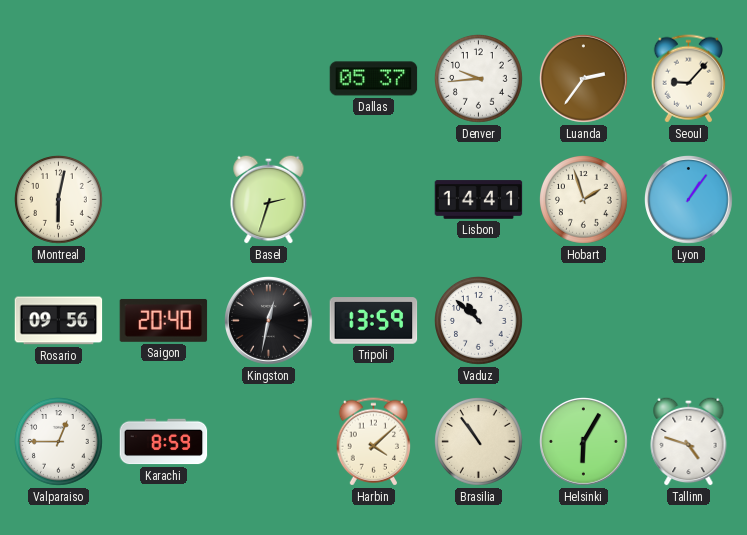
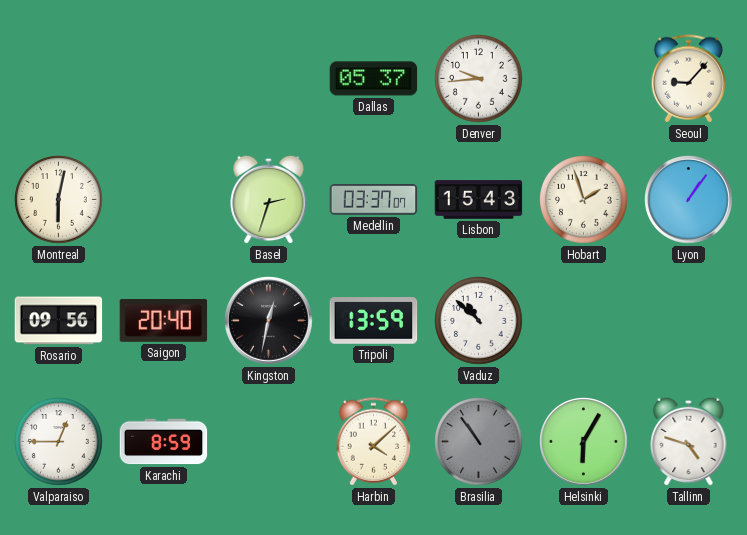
Luanda: 2:36 -> none (584, 79)
Medellin: none -> 03:37 (374, 200)
Lisbon: 14:41 -> 15:43 (479, 200)
Brasilia dial: cream -> grey (479, 442)
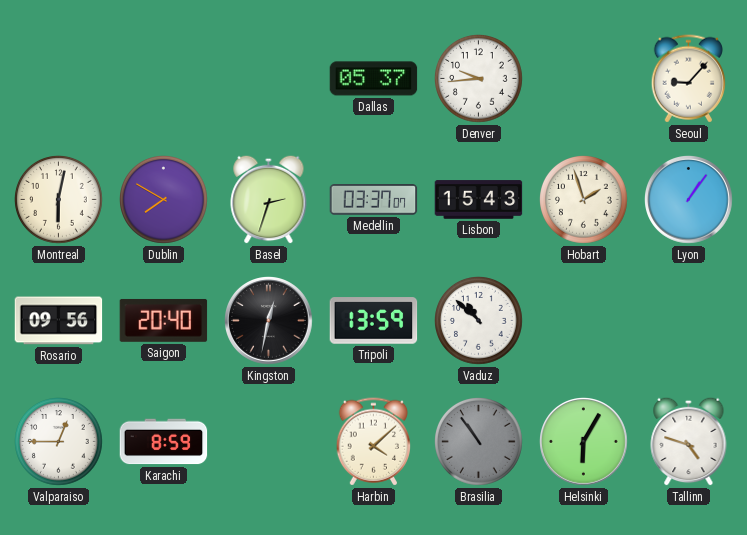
Dublin: none -> 7:50 (164, 200)
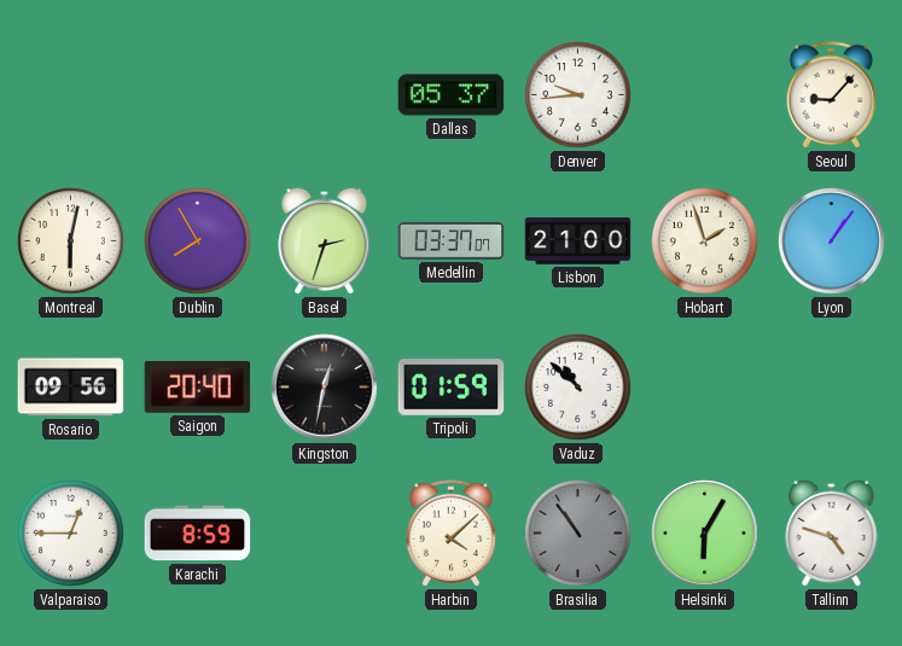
Dublin: 7:50 -> 7:55 (198, 241)
Lisbon: 15:43 -> 21:00 (578, 241)
Tripoli: 13:59 -> 01:59 (452, 388)
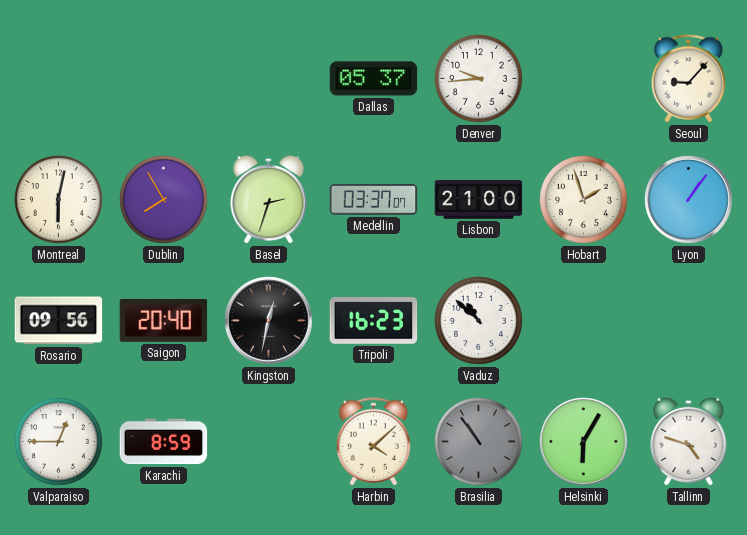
Tripoli: 01:59 -> 16:23 (374, 321)
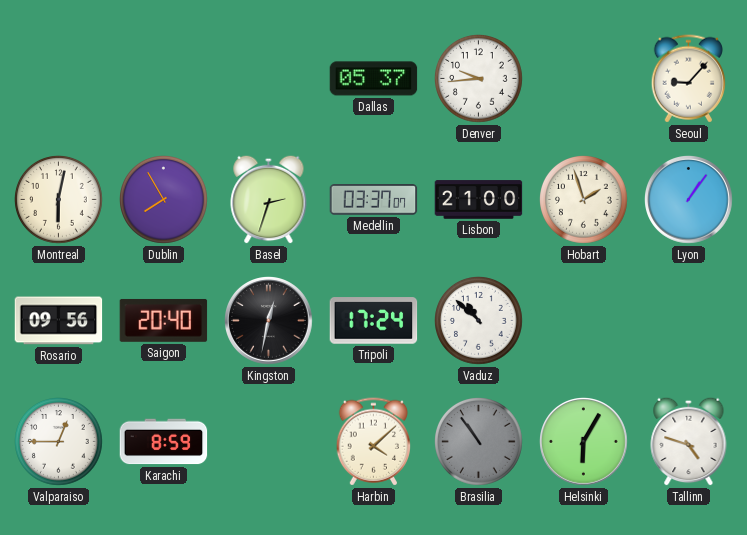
Tripoli: 16:23 -> 17:24 (374, 321)
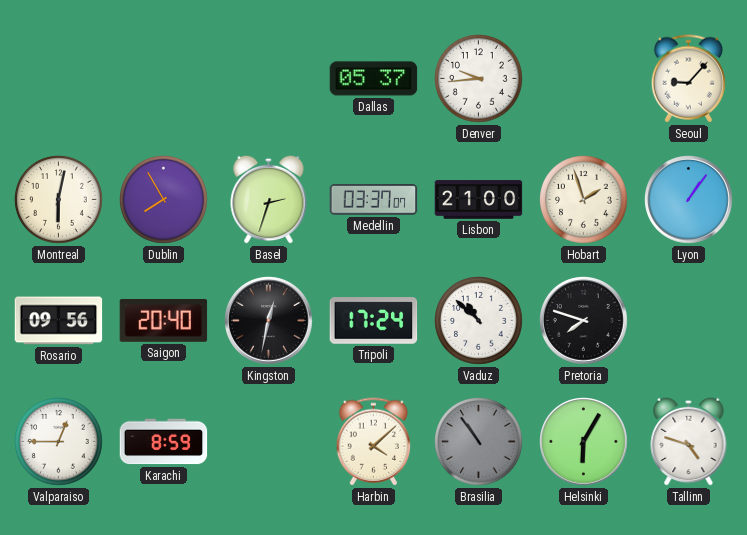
Pretoria: none -> 7:48 (584, 321)
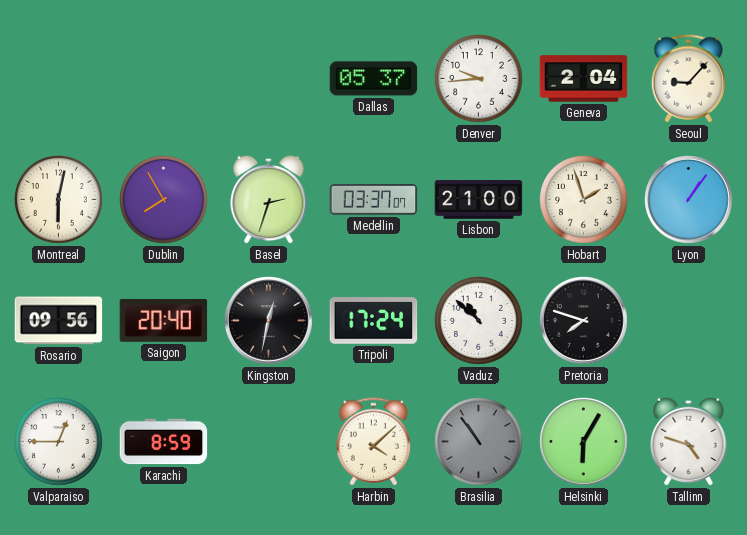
Geneva: none -> 2:04 (584, 79)
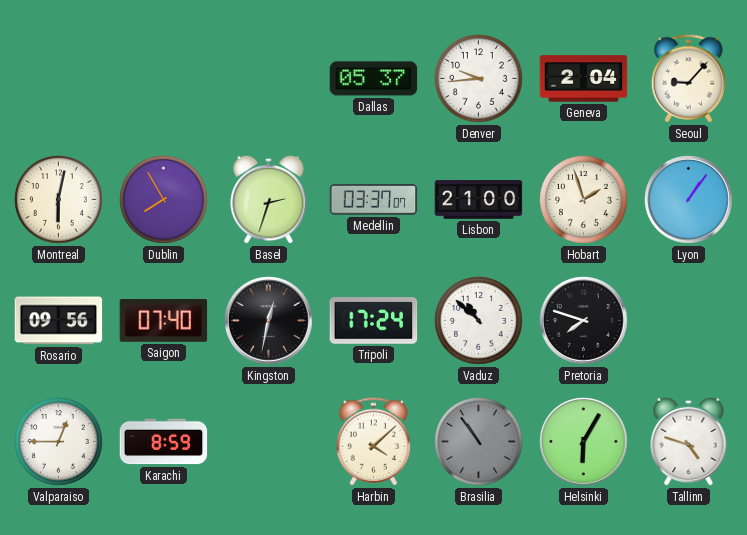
Saigon: 20:40 -> 07:40 (164, 320)
